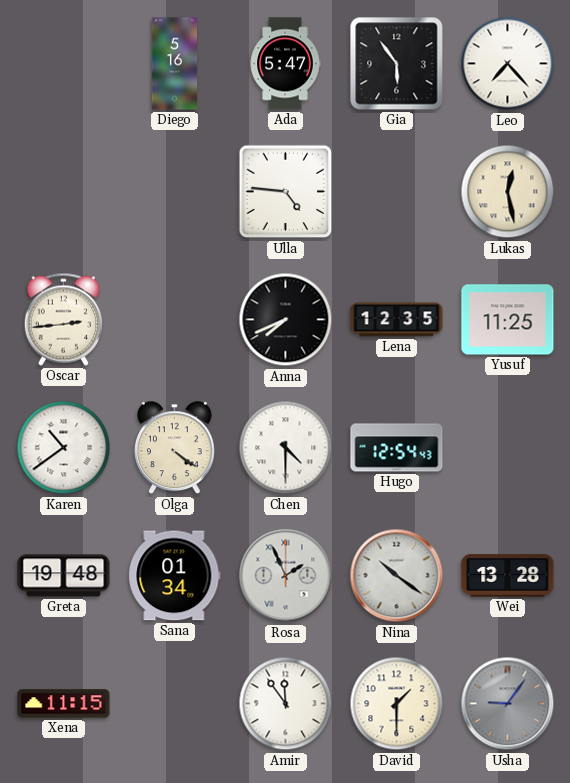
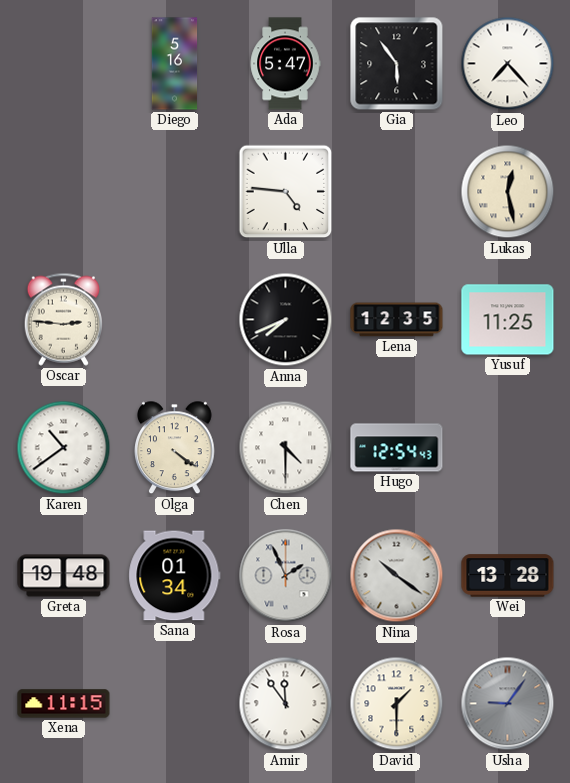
Oscar: 2:44 -> 2:46 (63, 319)
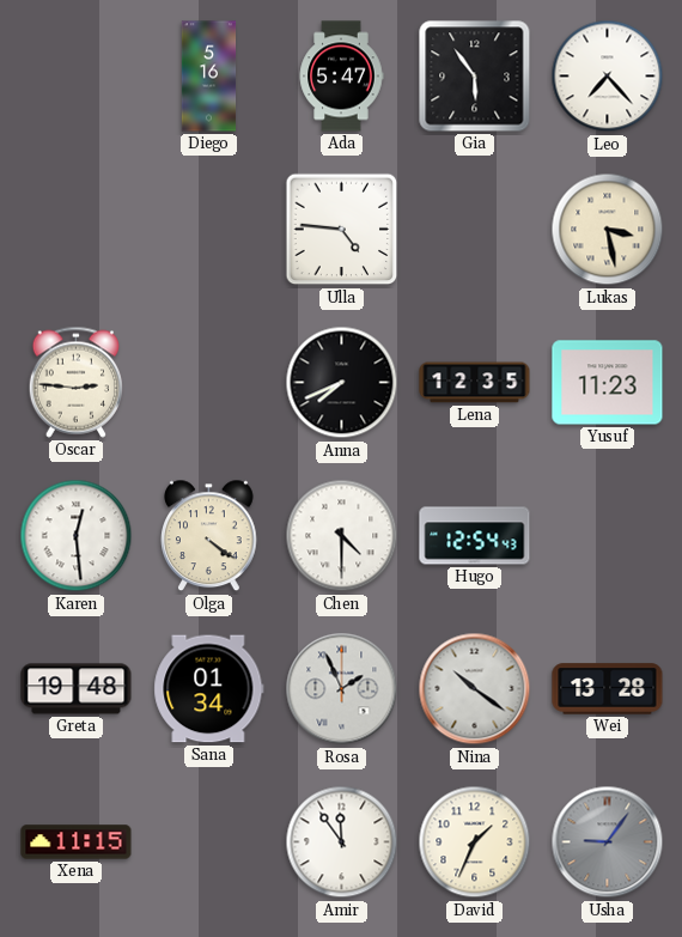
Lukas: 12:28 -> 3:28 (608, 230)
Yusuf: 11:25 -> 11:23 (608, 383)
Karen: 10:39 -> 12:29 (77, 536)
David: 1:30 -> 1:34 (475, 842)
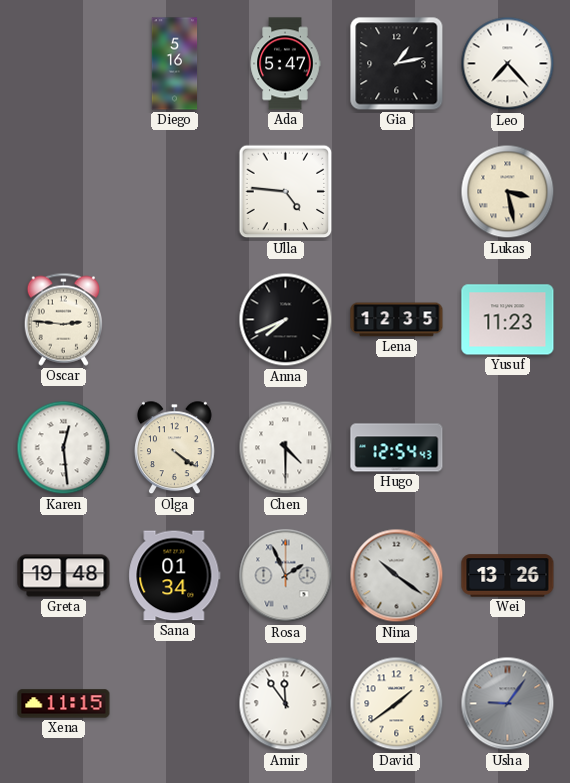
Gia: 5:54 -> 1:13 (397, 64)
Wei: 13:28 -> 13:26 (508, 576)
David: 1:34 -> 1:39 (397, 704)
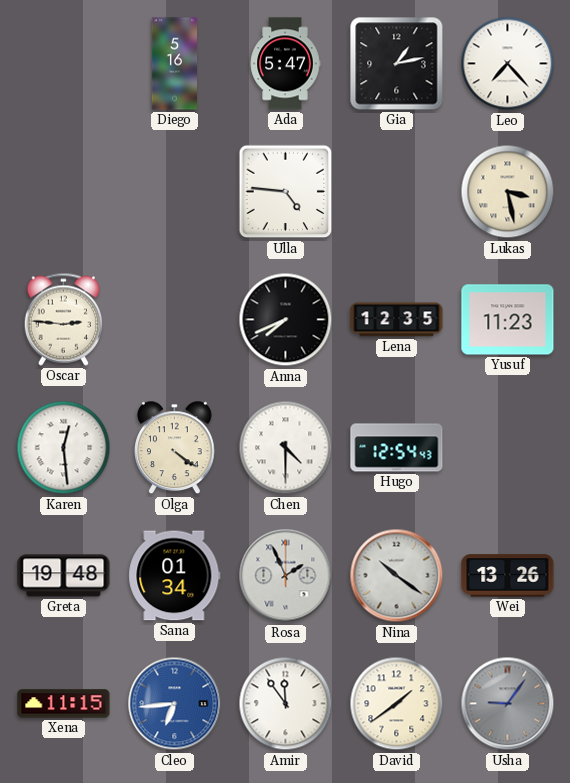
Cleo: none -> 6:44 (175, 704)
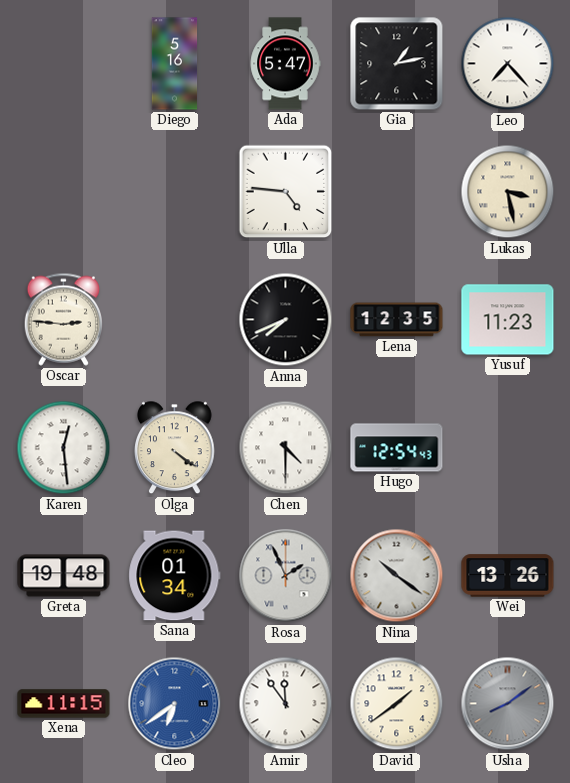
Cleo: 6:44 -> 6:39 (175, 704)
Usha: 9:06 -> 8:09 (508, 704)
